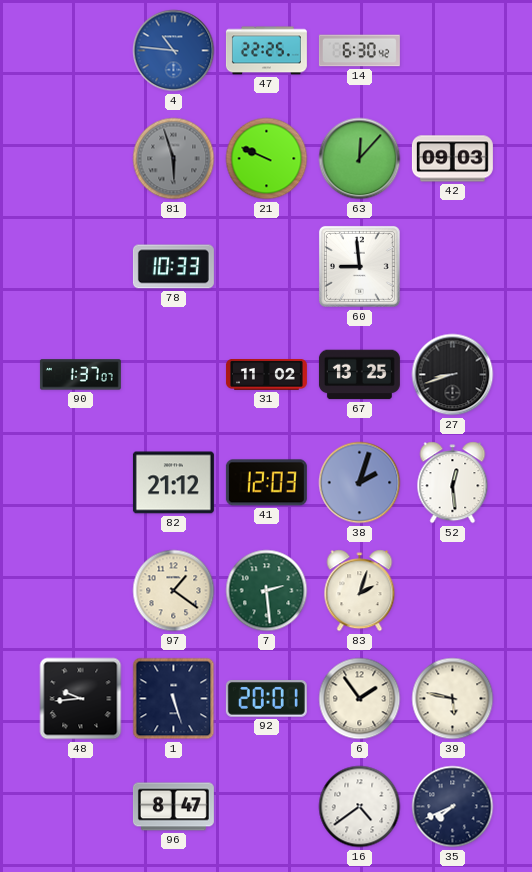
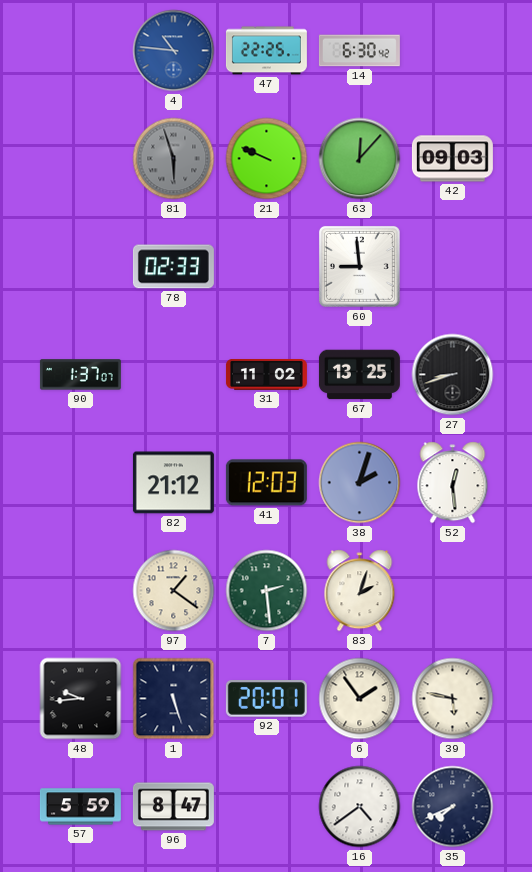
78: 10:33 -> 02:33 (173, 267)
57: none -> 5:59 (80, 807)
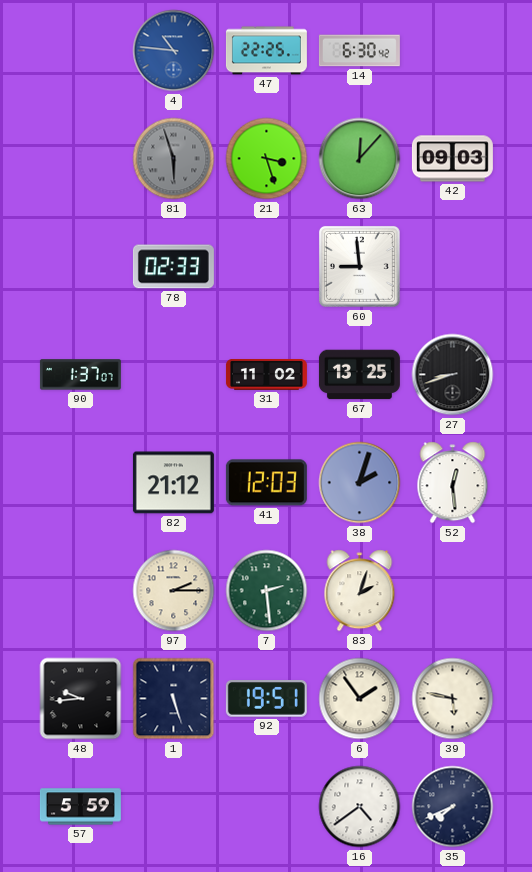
21: 9:49 -> 3:27 (267, 159)
97: 1:21 -> 2:15 (174, 591)
92: 20:01 -> 19:51 (266, 699)
96: 8:47 -> none (173, 807)
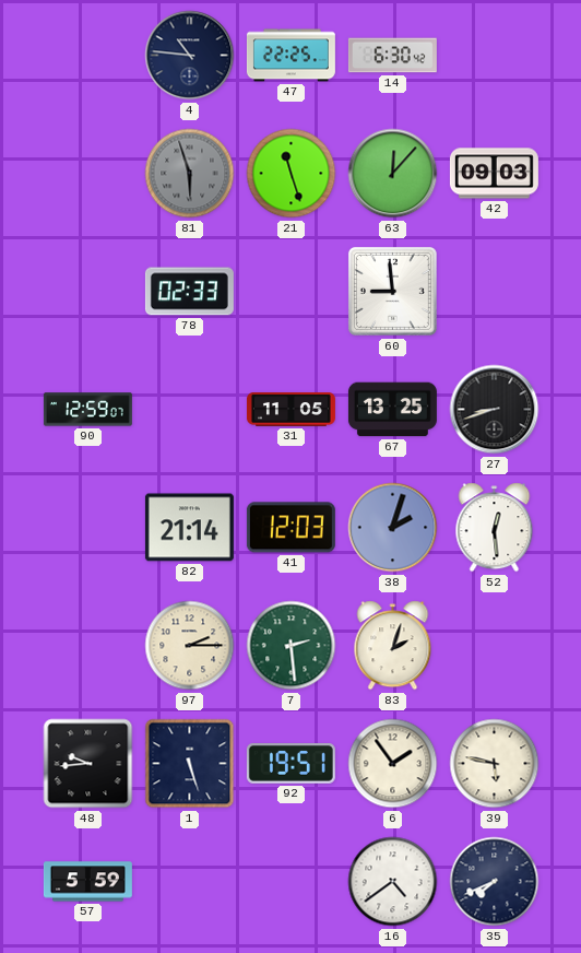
4 dial: blue -> navy (190, 56)
21: 3:27 -> 11:27 (292, 174)
90: 1:37 -> 12:59 (87, 410)
31: 11:02 -> 11:05 (290, 410)
82: 21:12 -> 21:14 (189, 528)
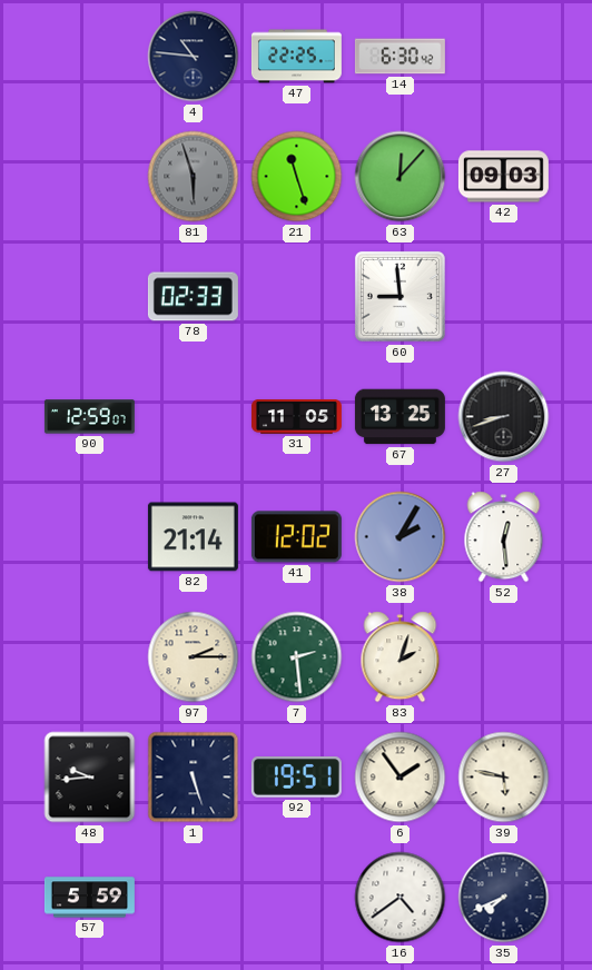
41: 12:03 -> 12:02 (296, 537)
38: 2:03 -> 2:05 (401, 537)
